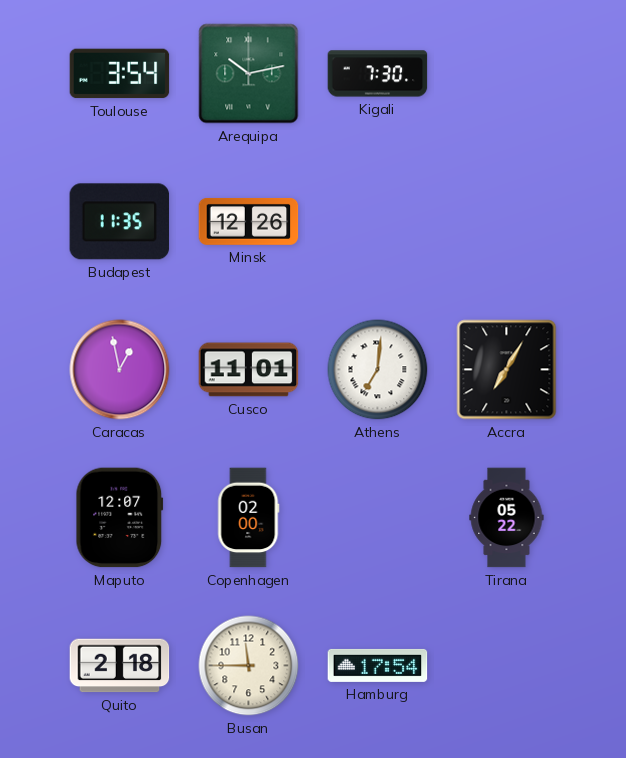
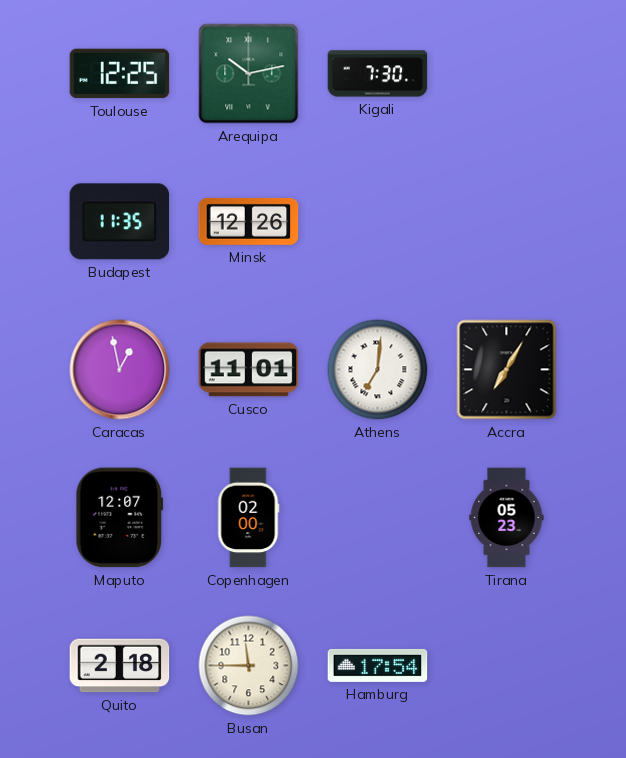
Toulouse: 3:54 -> 12:25 (120, 74)
Tirana: 05:22 -> 05:23 (507, 518)
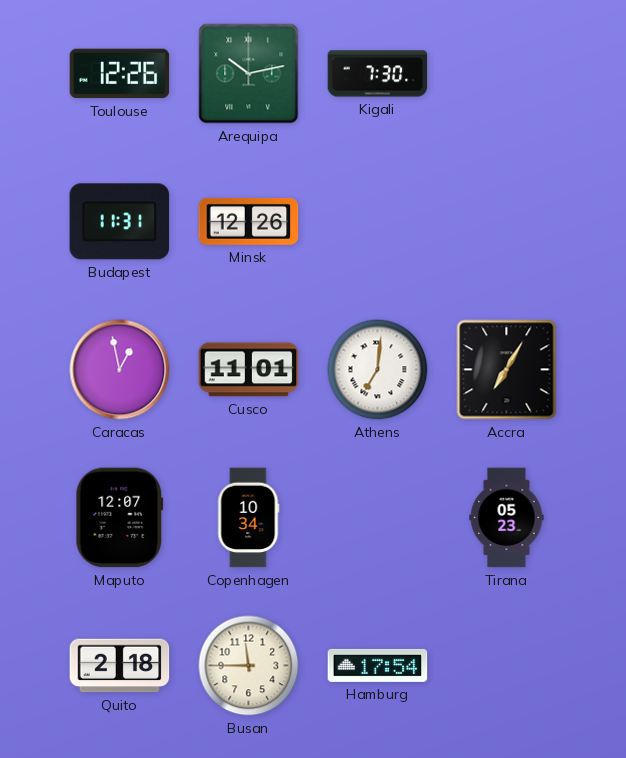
Toulouse: 12:25 -> 12:26 (120, 74)
Budapest: 11:35 -> 11:31 (120, 222)
Copenhagen: 02:00 -> 10:34 (249, 518)
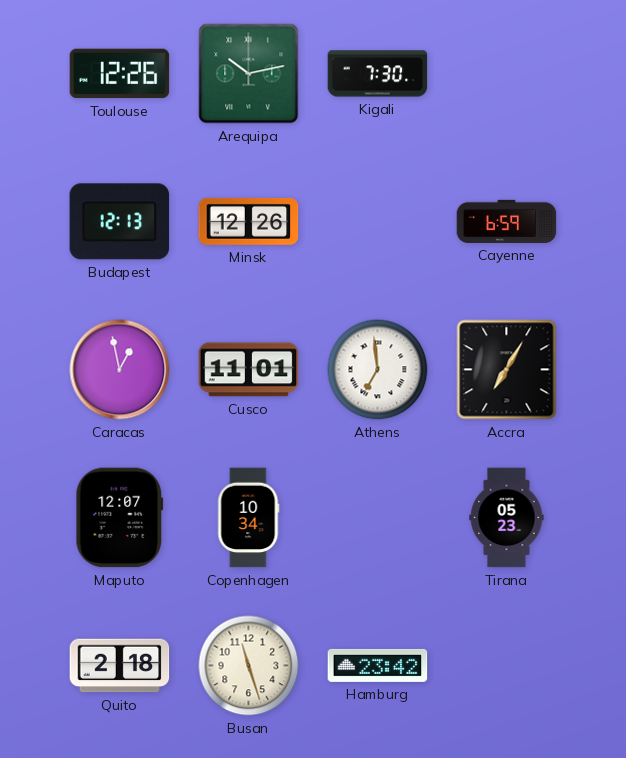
Budapest: 11:31 -> 12:13 (120, 222)
Cayenne: none -> 6:59 (507, 221)
Athens: 7:01 -> 6:59 (378, 370)
Busan: 11:45 -> 11:27 (249, 666)
Hamburg: 17:54 -> 23:42 (378, 665)
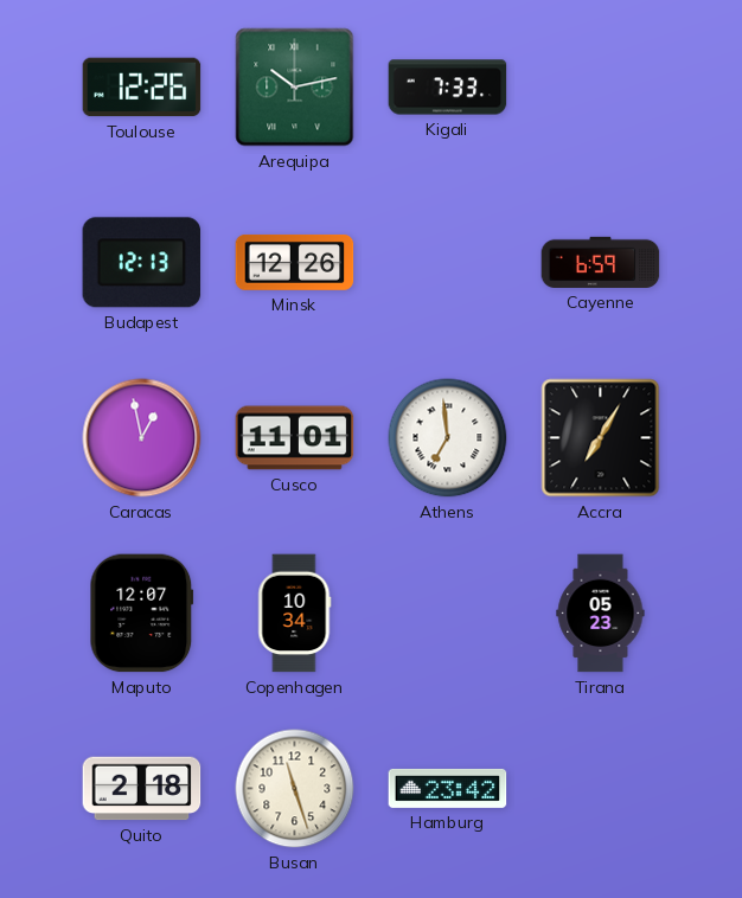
Kigali: 7:30 -> 7:33 (448, 88)
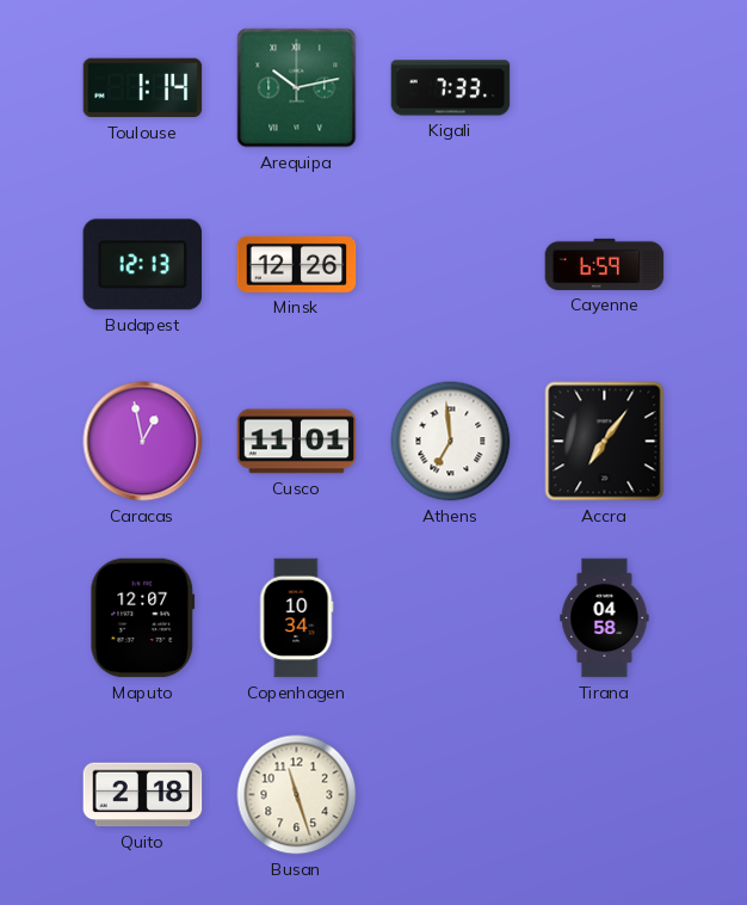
Toulouse: 12:26 -> 1:14 (143, 88)
Accra: 7:05 -> 7:06 (605, 442)
Tirana: 05:23 -> 04:58 (605, 618)
Hamburg: 23:42 -> none (448, 788)
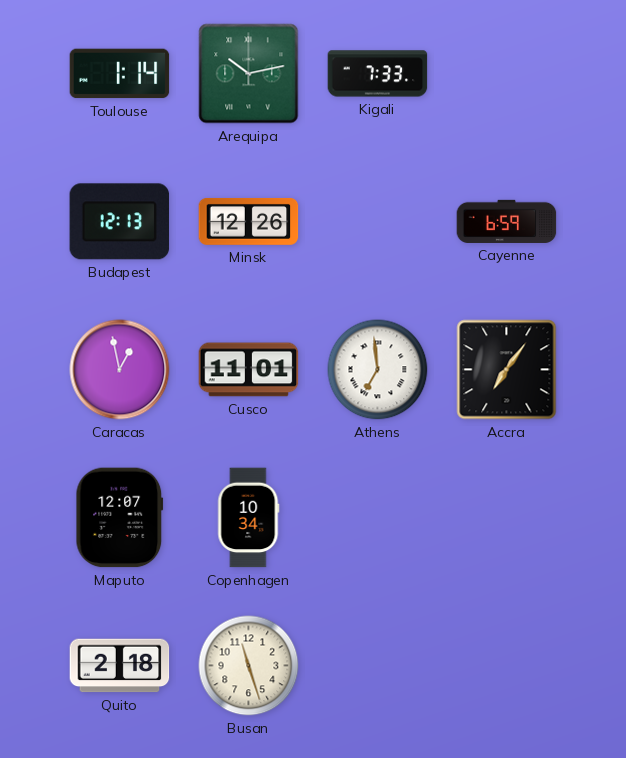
Tirana: 04:58 -> none (605, 618)
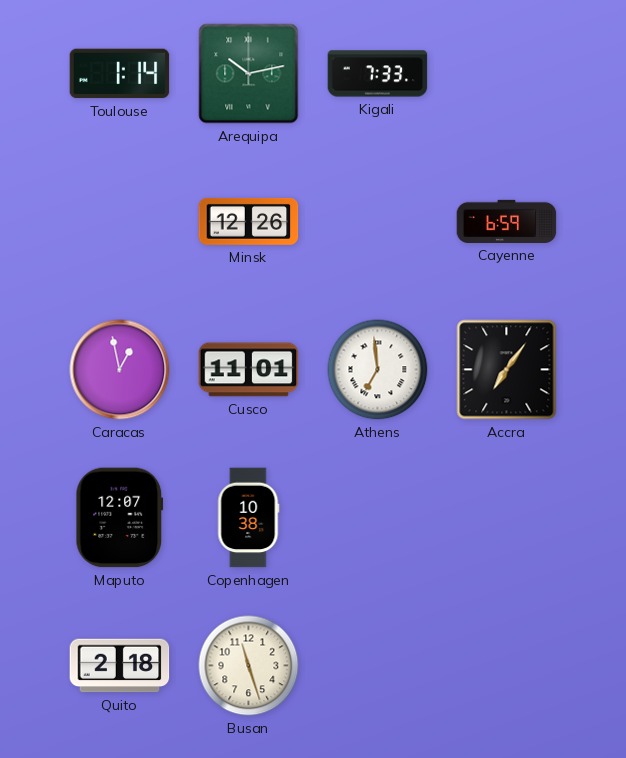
Budapest: 12:13 -> none (120, 222)
Copenhagen: 10:34 -> 10:38 (249, 518)
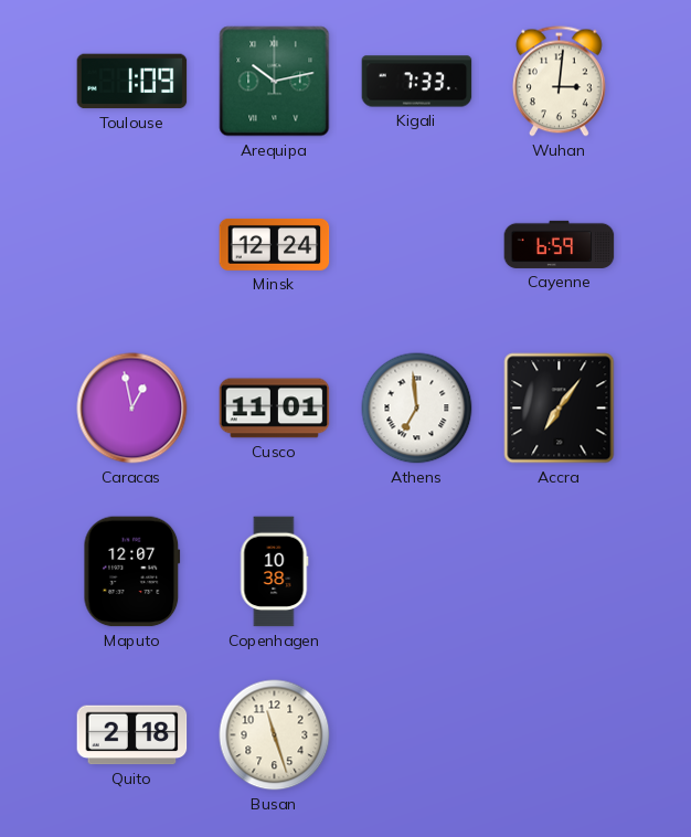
Toulouse: 1:14 -> 1:09 (132, 82)
Wuhan: none -> 3:01 (560, 82)
Minsk: 12:26 -> 12:24 (275, 244)
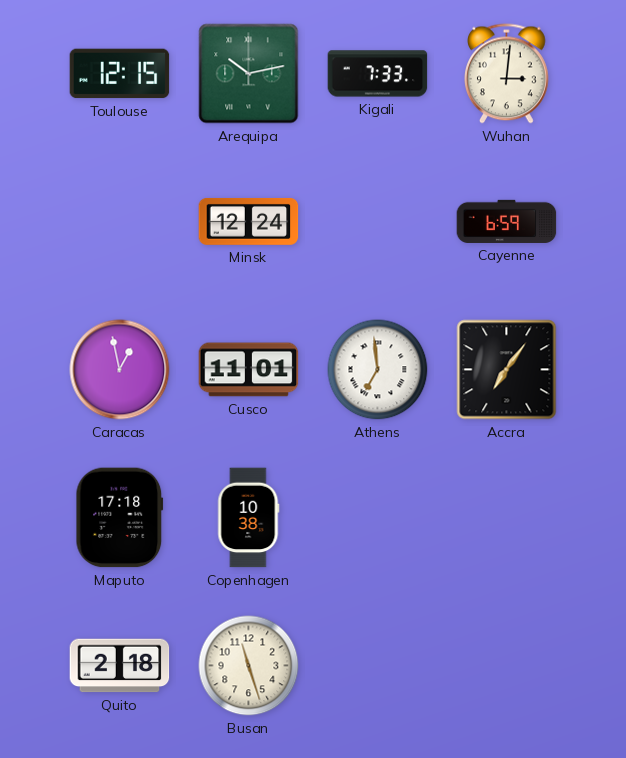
Toulouse: 1:09 -> 12:15 (120, 74)
Maputo: 12:07 -> 17:18 (120, 518)
